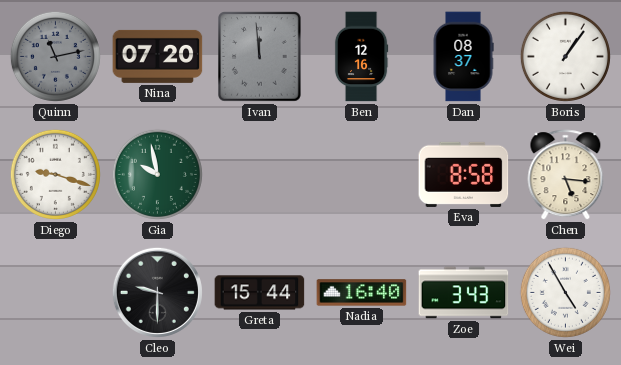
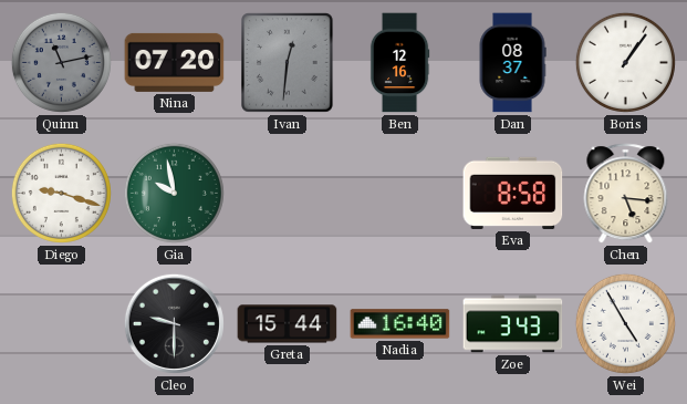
Ivan: 11:59 -> 12:31 (288, 63)
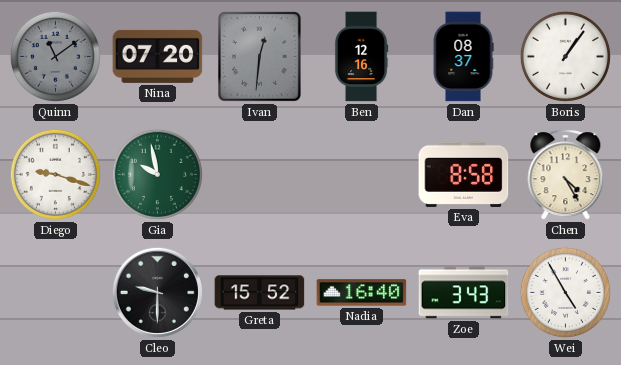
Quinn: 11:13 -> 11:09 (55, 56)
Chen: 5:16 -> 4:25 (566, 175)
Greta: 15:44 -> 15:52 (260, 293)
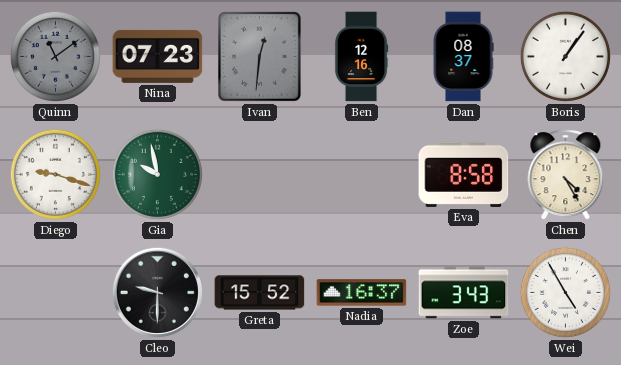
Nina: 07:20 -> 07:23 (158, 56)
Nadia: 16:40 -> 16:37 (362, 293)
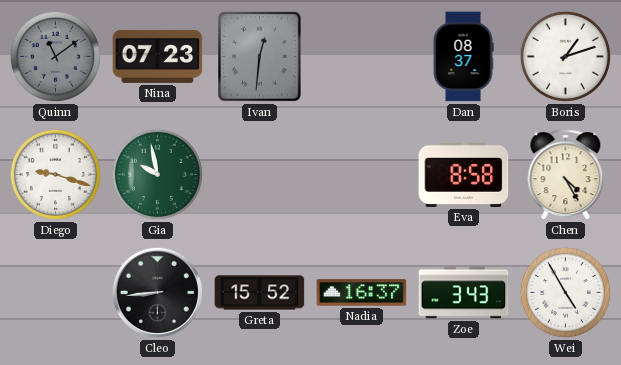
Ben: 12:16 -> none (361, 57)
Boris: 1:06 -> 1:12 (565, 56)
Cleo: 9:30 -> 8:44 (157, 292)
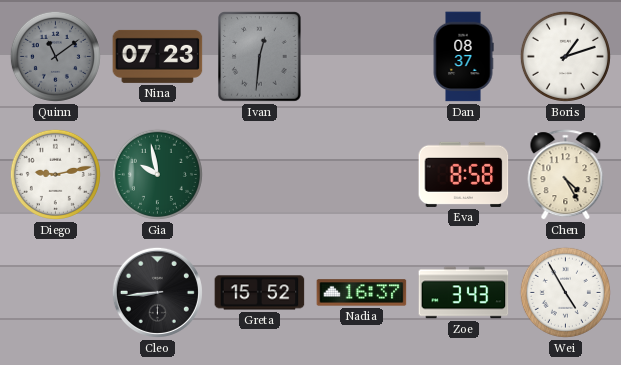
Diego: 9:18 -> 9:13 (55, 174)
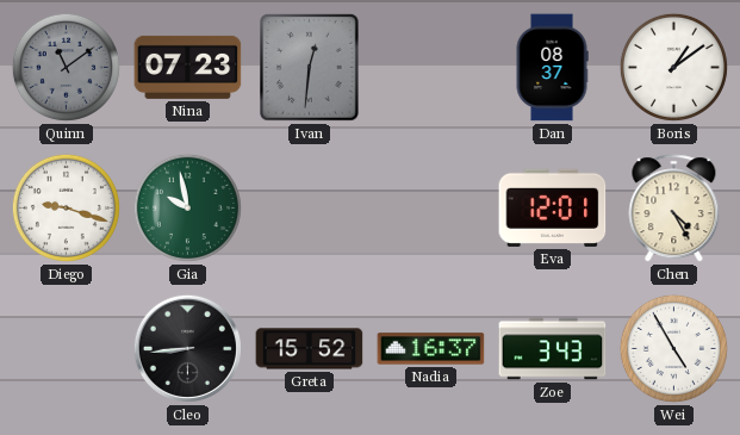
Boris: 1:12 -> 1:09 (673, 67)
Diego: 9:13 -> 9:18 (66, 207)
Eva: 8:58 -> 12:01 (553, 207)
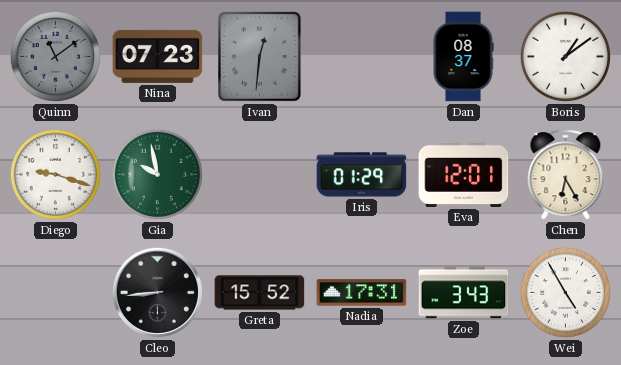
Iris: none -> 01:29 (362, 175)
Chen: 4:25 -> 6:25 (566, 175)
Nadia: 16:37 -> 17:31 (362, 293)
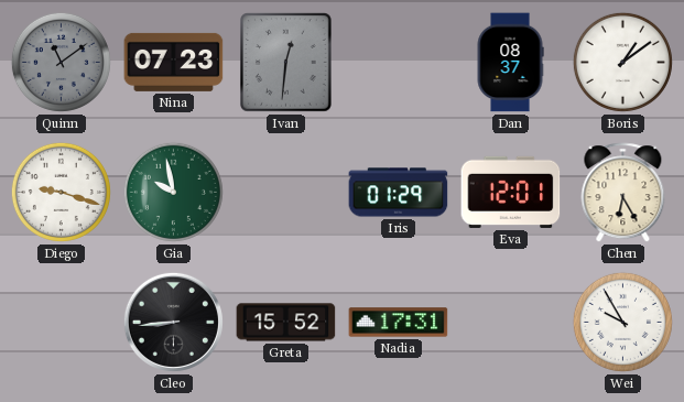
Zoe: 3:43 -> none (464, 293)
Wei: 4:55 -> 9:55 (622, 322)
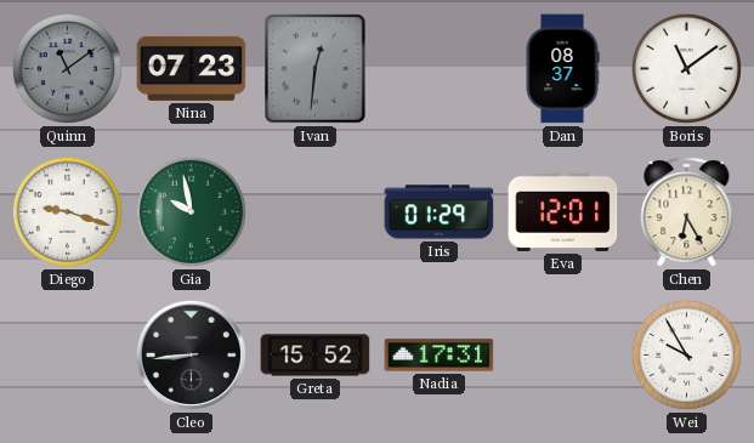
Boris: 1:09 -> 11:09 (686, 68)
